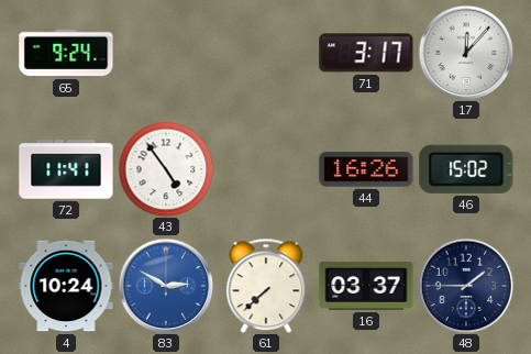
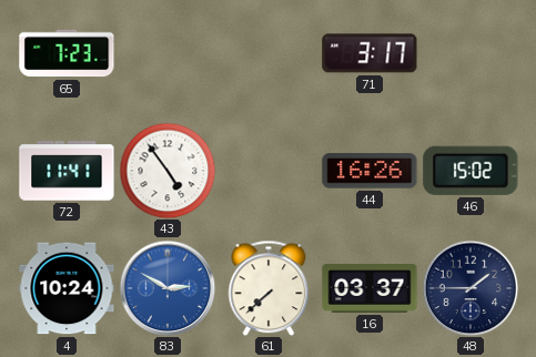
65: 9:24 -> 7:23 (67, 53)
17: 12:07 -> none (466, 53)
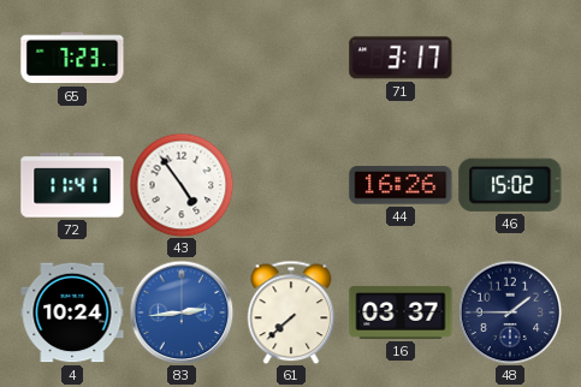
83: 2:50 -> 2:44 (182, 312)
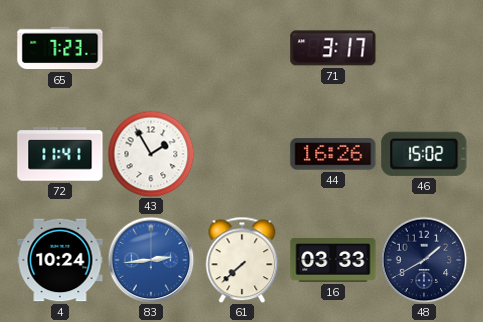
43: 4:54 -> 1:55 (151, 154)
16: 03:37 -> 03:33 (333, 260)
48: 1:45 -> 1:40 (424, 260)
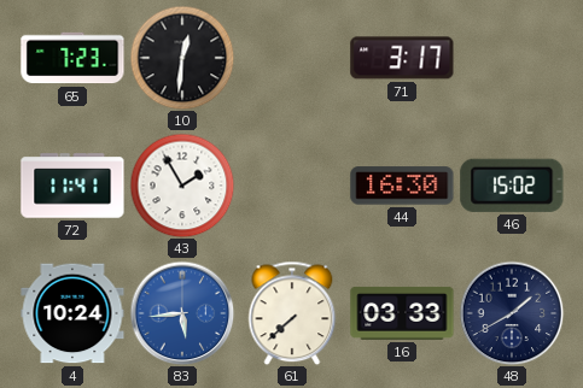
10: none -> 12:31 (182, 58)
44: 16:26 -> 16:30 (402, 186)
83: 2:44 -> 5:44 (182, 313)
